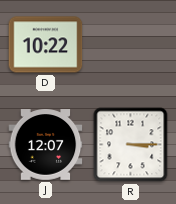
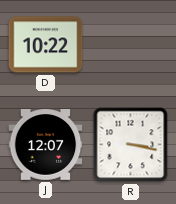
R: 3:15 -> 3:17 (131, 145)
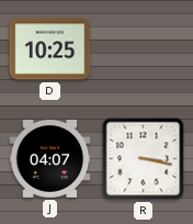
D: 10:22 -> 10:25 (50, 49)
J: 12:07 -> 04:07 (50, 159)
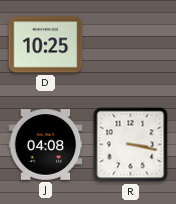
J: 04:07 -> 04:08 (46, 145)
